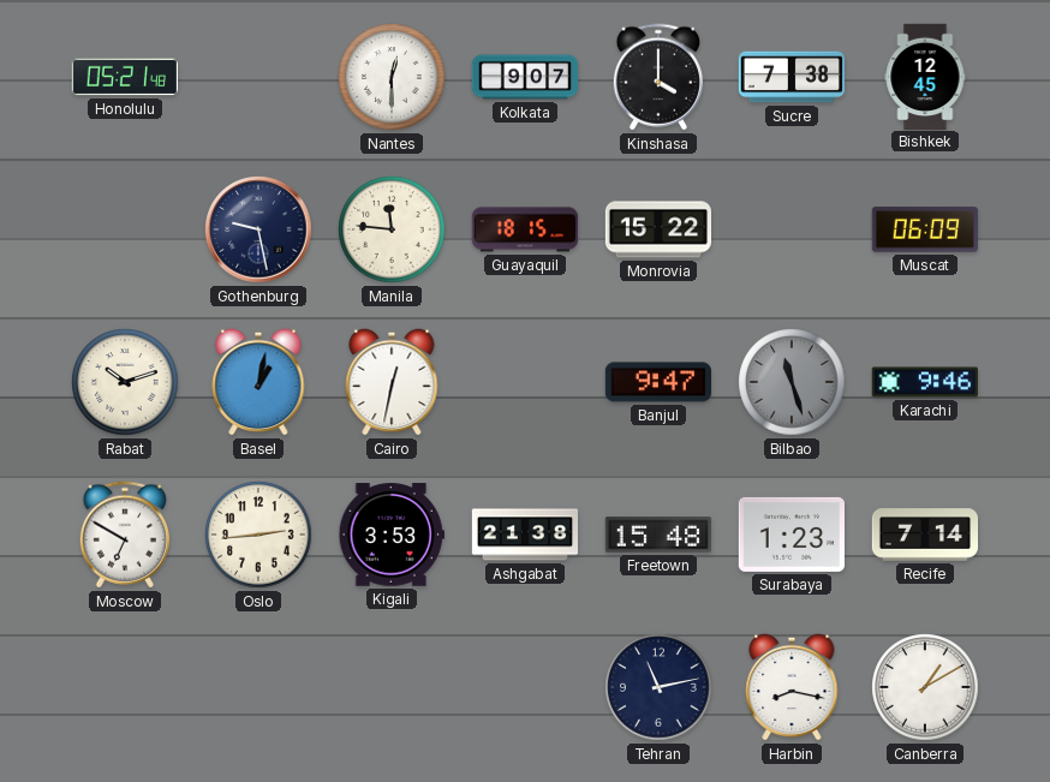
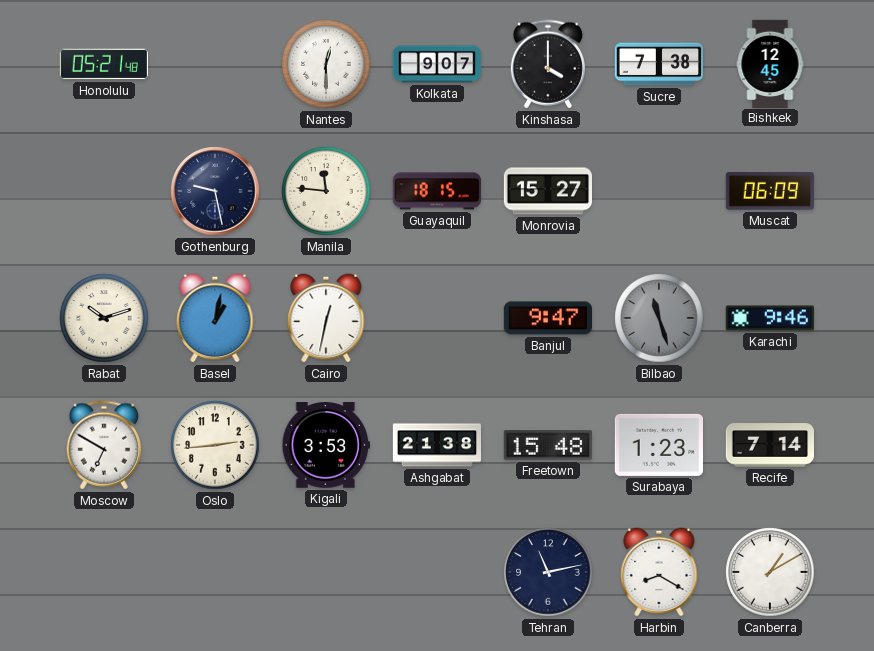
Monrovia: 15:22 -> 15:27 (548, 191)
Harbin: 8:17 -> 8:20 (659, 572)
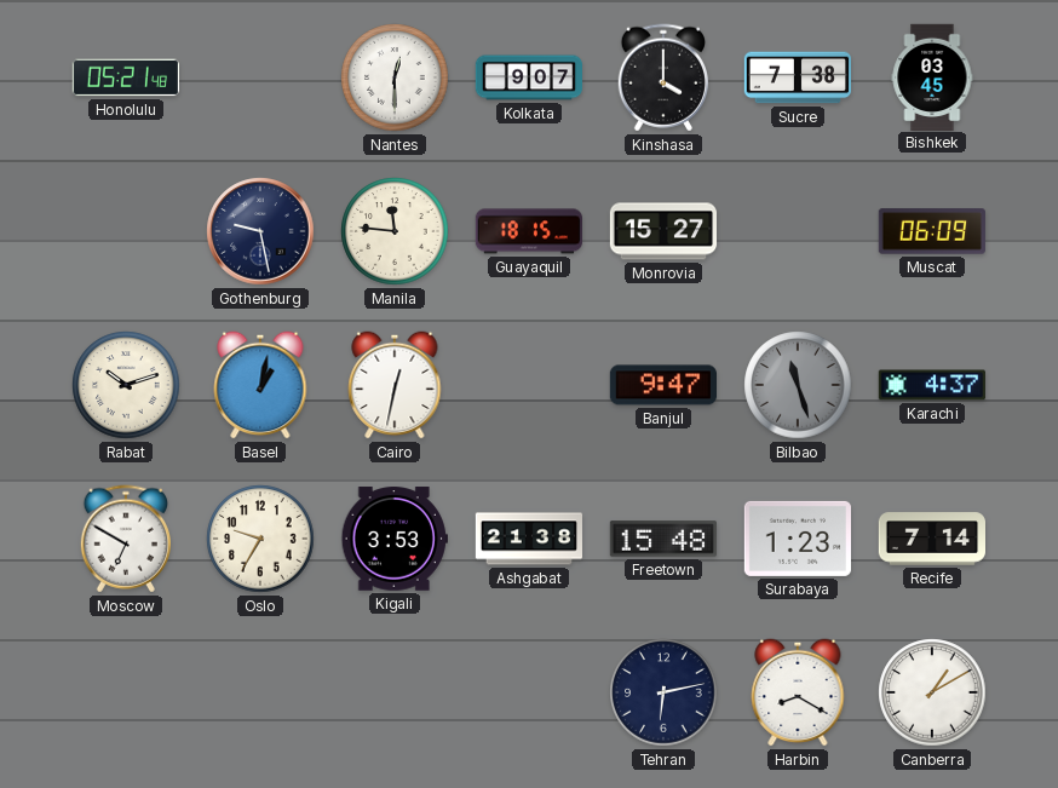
Bishkek: 12:45 -> 03:45 (932, 76)
Karachi: 9:46 -> 4:37 (932, 385)
Oslo: 2:44 -> 9:35 (260, 539)
Tehran: 11:13 -> 6:13 (663, 692)
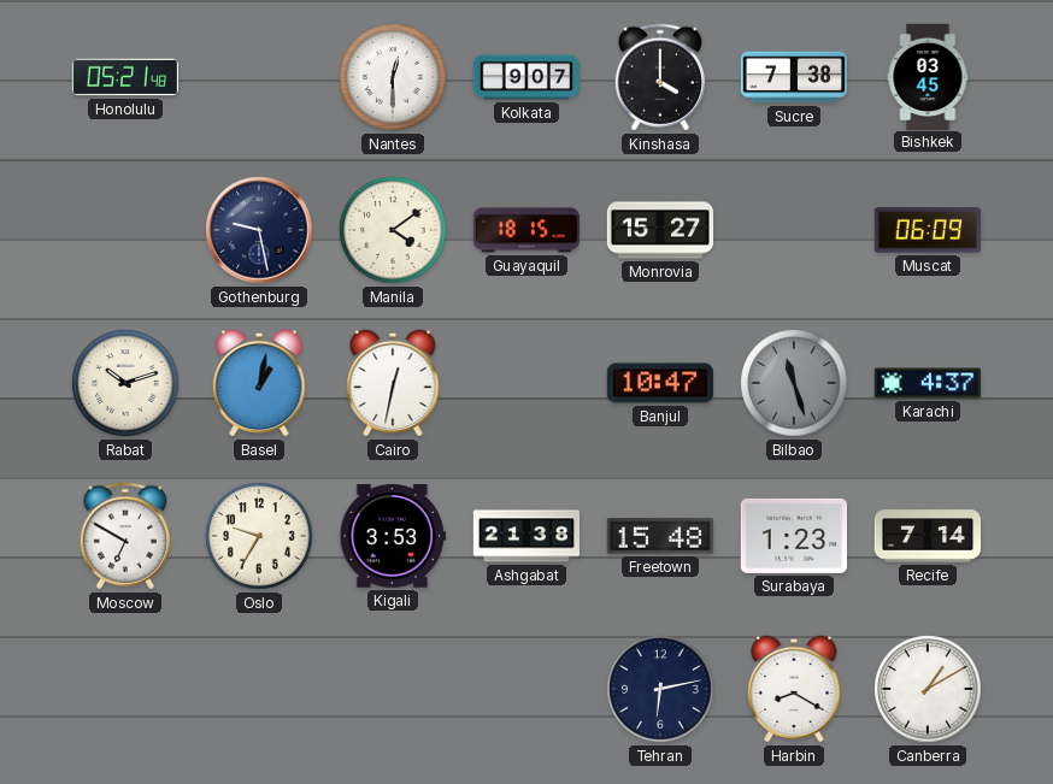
Manila: 11:46 -> 4:09 (393, 230)
Banjul: 9:47 -> 10:47 (659, 383)
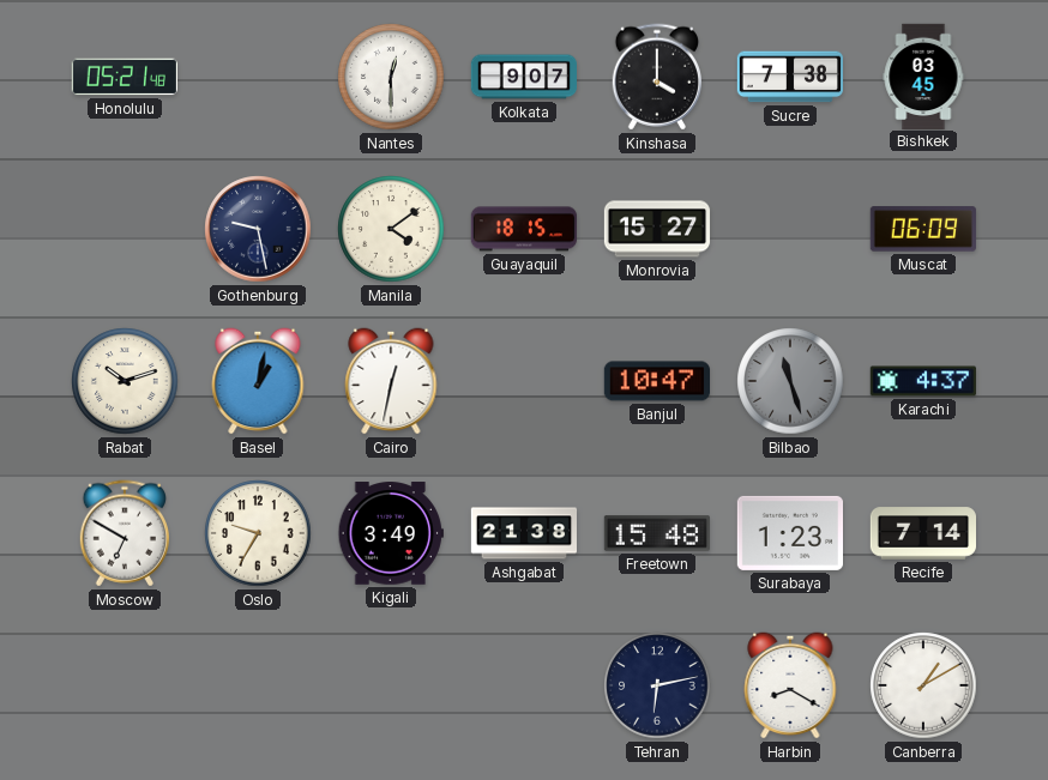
Kigali: 3:53 -> 3:49 (391, 533)
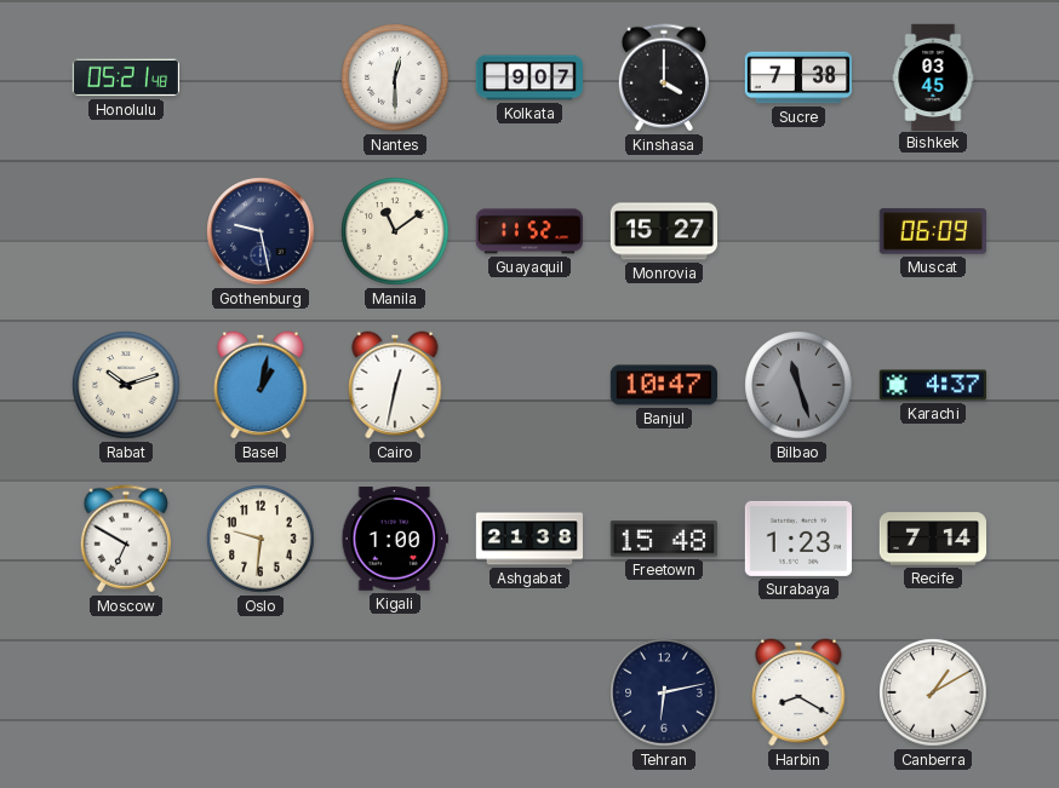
Manila: 4:09 -> 11:09 (395, 231)
Guayaquil: 18:15 -> 11:52 (528, 231)
Oslo: 9:35 -> 9:31 (261, 539)
Kigali: 3:49 -> 1:00 (395, 539)
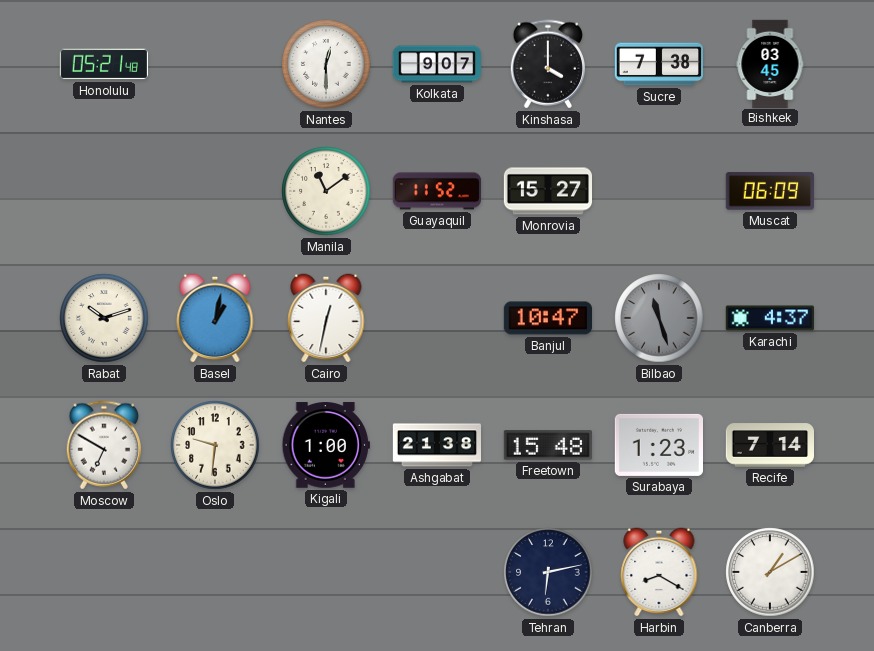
Gothenburg: 9:28 -> none (261, 231)
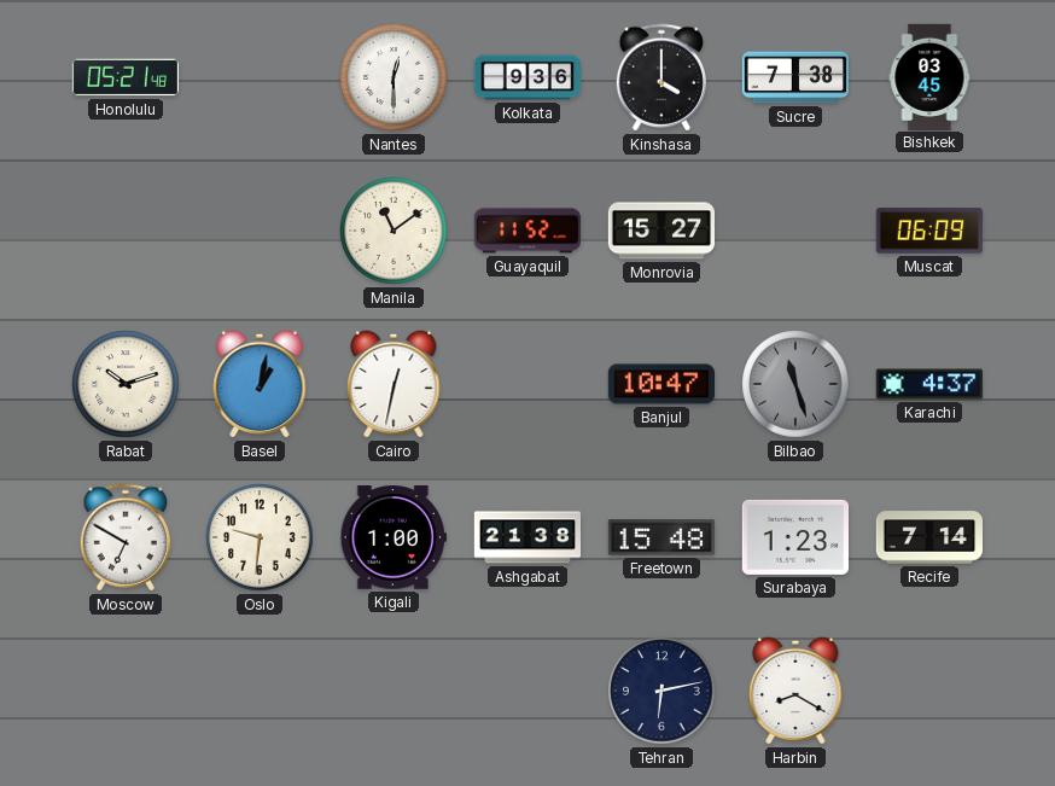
Kolkata: 9:07 -> 9:36 (526, 77)
Canberra: 1:10 -> none (770, 572)
